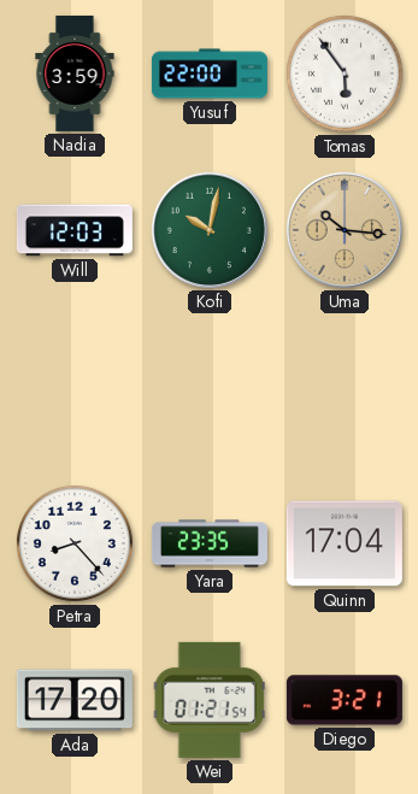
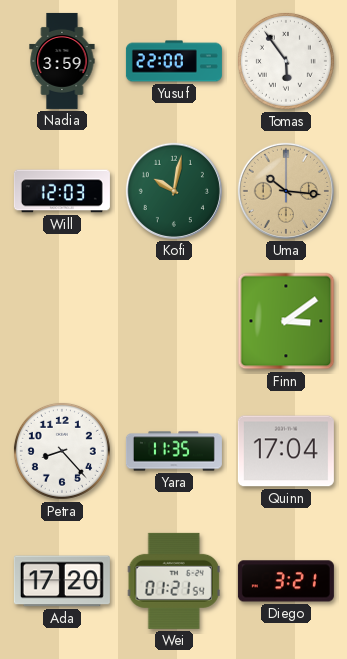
Finn: none -> 3:09 (286, 321)
Yara: 23:35 -> 11:35 (174, 451)
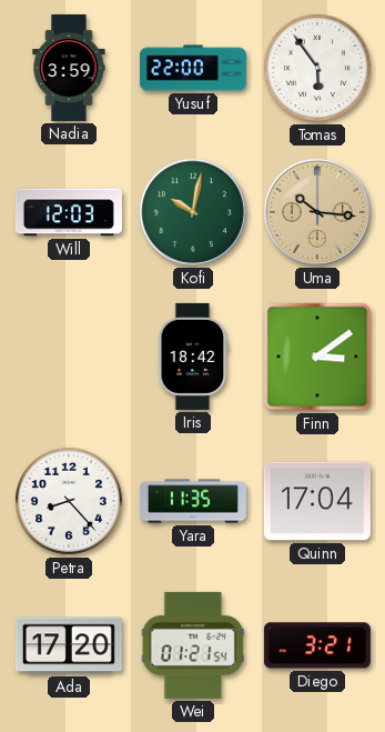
Iris: none -> 18:42 (193, 357)
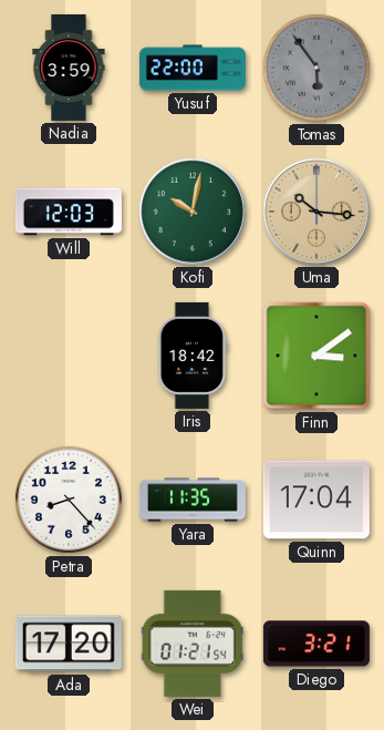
Tomas dial: white -> grey (316, 68)
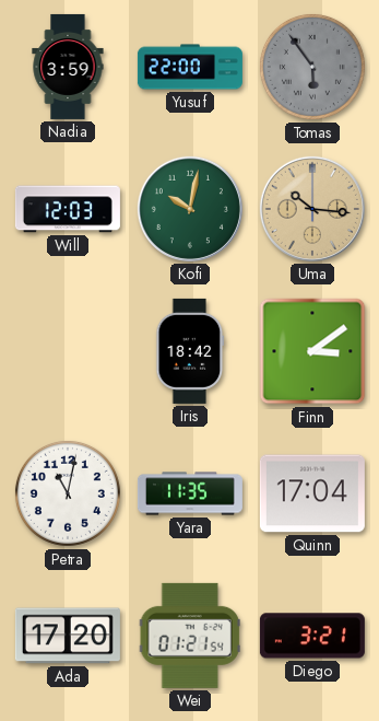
Petra: 8:23 -> 11:02 (68, 493)
